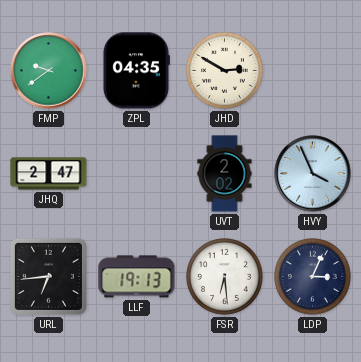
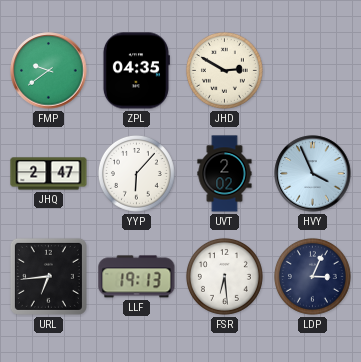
YYP: none -> 6:07 (136, 173)
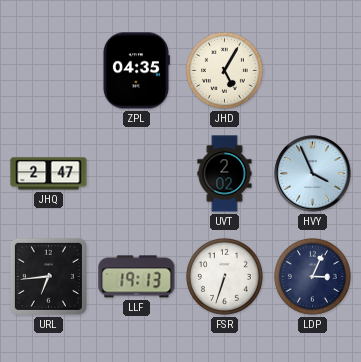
FMP: 9:39 -> none (49, 71)
JHD: 2:50 -> 5:05 (224, 70)
YYP: 6:07 -> none (136, 173)
FSR: 6:29 -> 6:33 (224, 276)
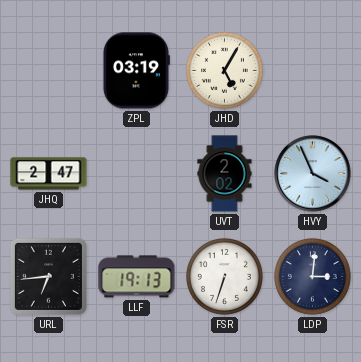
ZPL: 04:35 -> 03:19 (136, 71)
LDP: 3:04 -> 3:01 (312, 276)
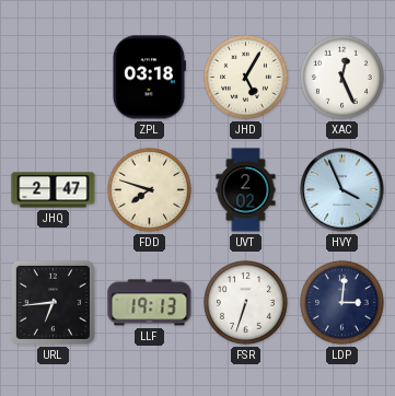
ZPL: 03:19 -> 03:18 (149, 78)
XAC: none -> 12:26 (341, 77)
FDD: none -> 7:48 (149, 189)
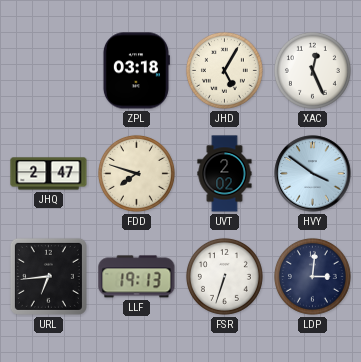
HVY: 3:56 -> 3:51 (313, 174)
